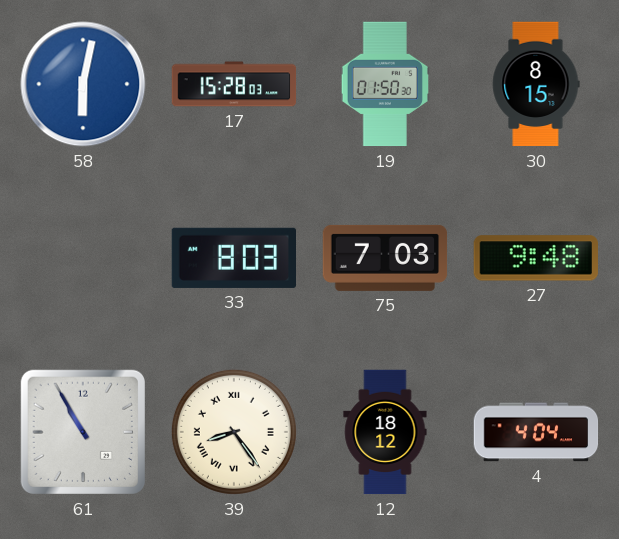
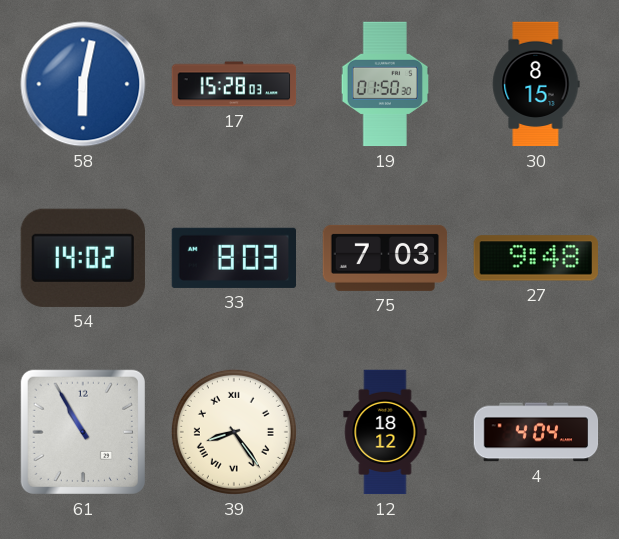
54: none -> 14:02 (83, 258)
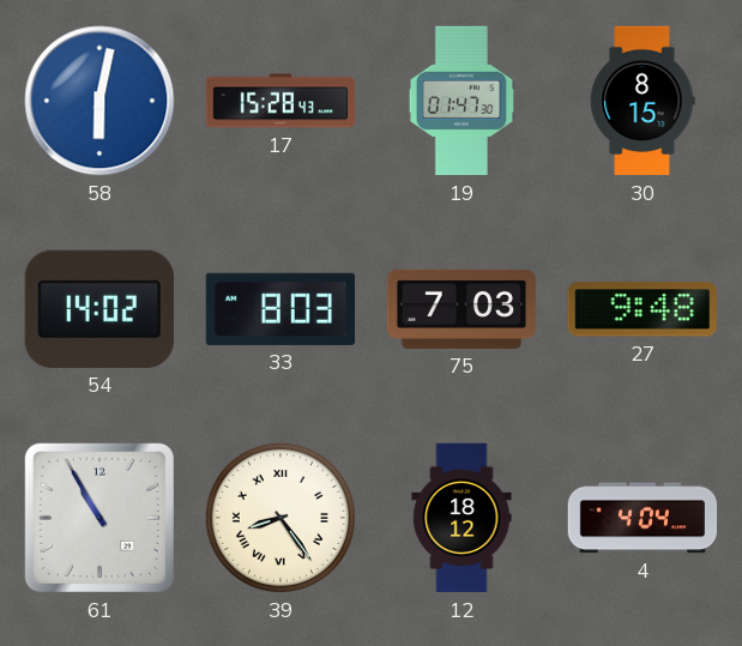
17: 15:28:03 -> 15:28:43 (280, 101)
19: 01:50 -> 01:47 (460, 101)
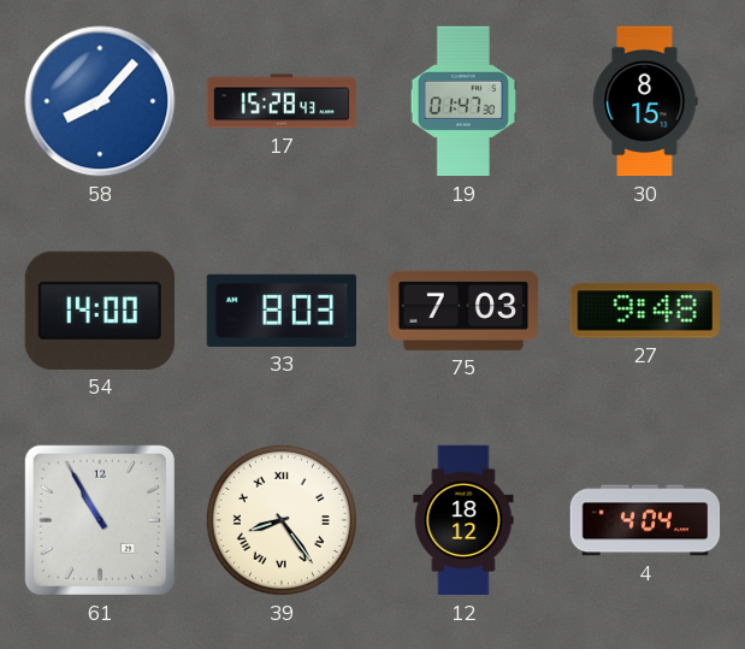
58: 6:02 -> 8:07 (100, 101)
54: 14:02 -> 14:00 (100, 311)
